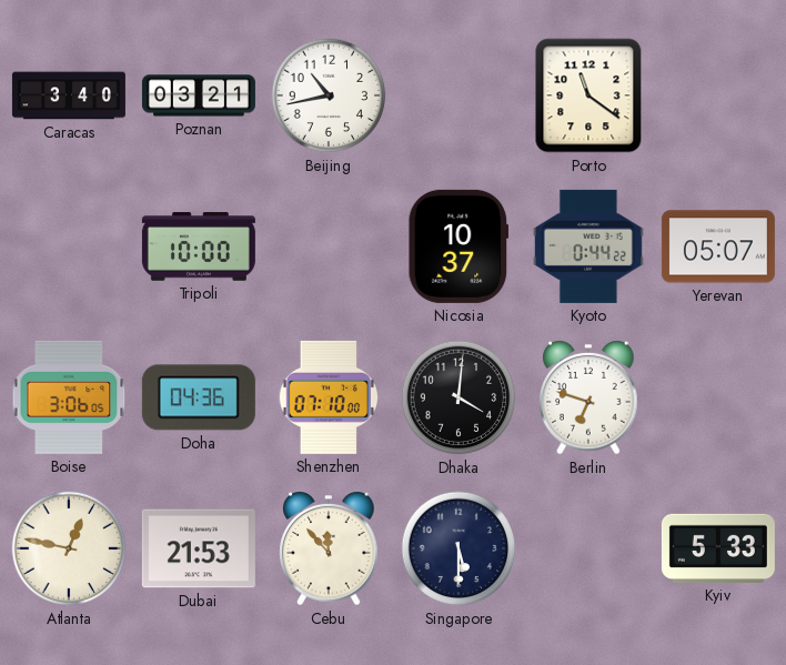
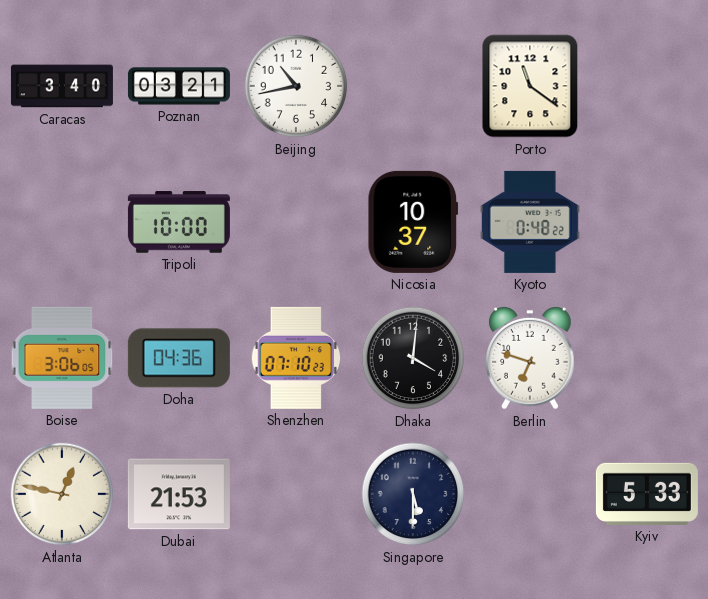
Kyoto: 0:44 -> 0:48 (530, 222)
Yerevan: 05:07 -> none (718, 246)
Shenzhen: 07:10:00 -> 07:10:23 (296, 358)
Cebu: 11:53 -> none (329, 550)
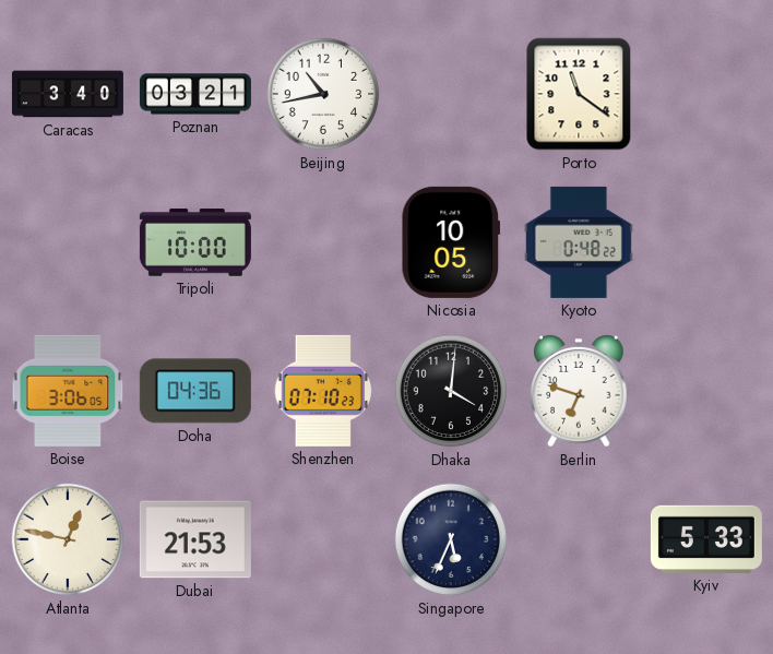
Nicosia: 10:37 -> 10:05 (451, 242)
Singapore: 5:30 -> 5:34 (451, 539)
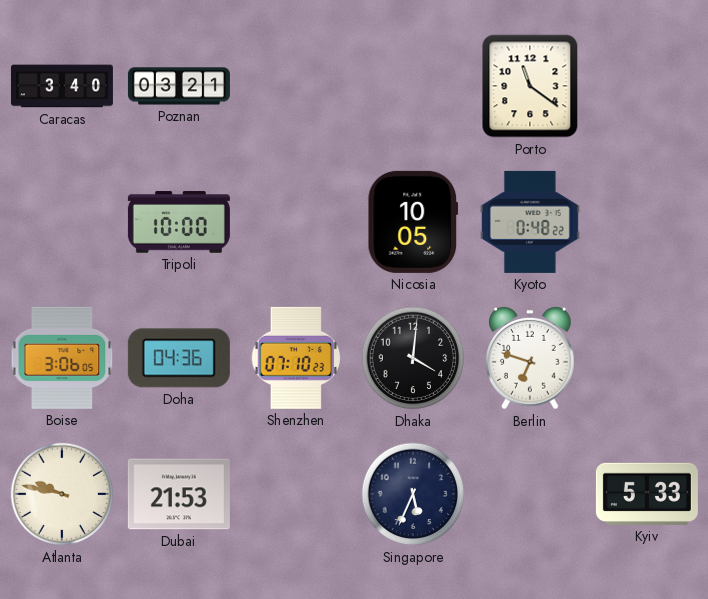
Beijing: 10:43 -> none (323, 94)
Atlanta: 12:47 -> 9:47 (62, 494)
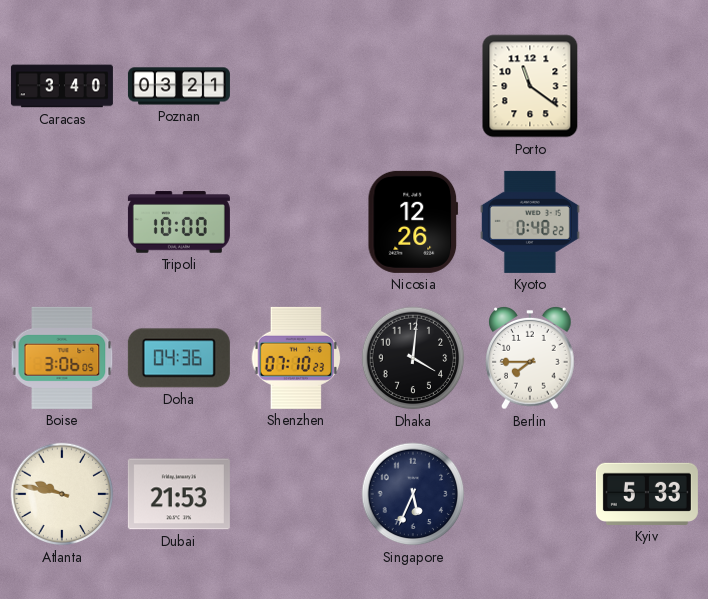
Nicosia: 10:05 -> 12:26 (413, 222)
Berlin: 6:48 -> 7:45 (530, 359)
